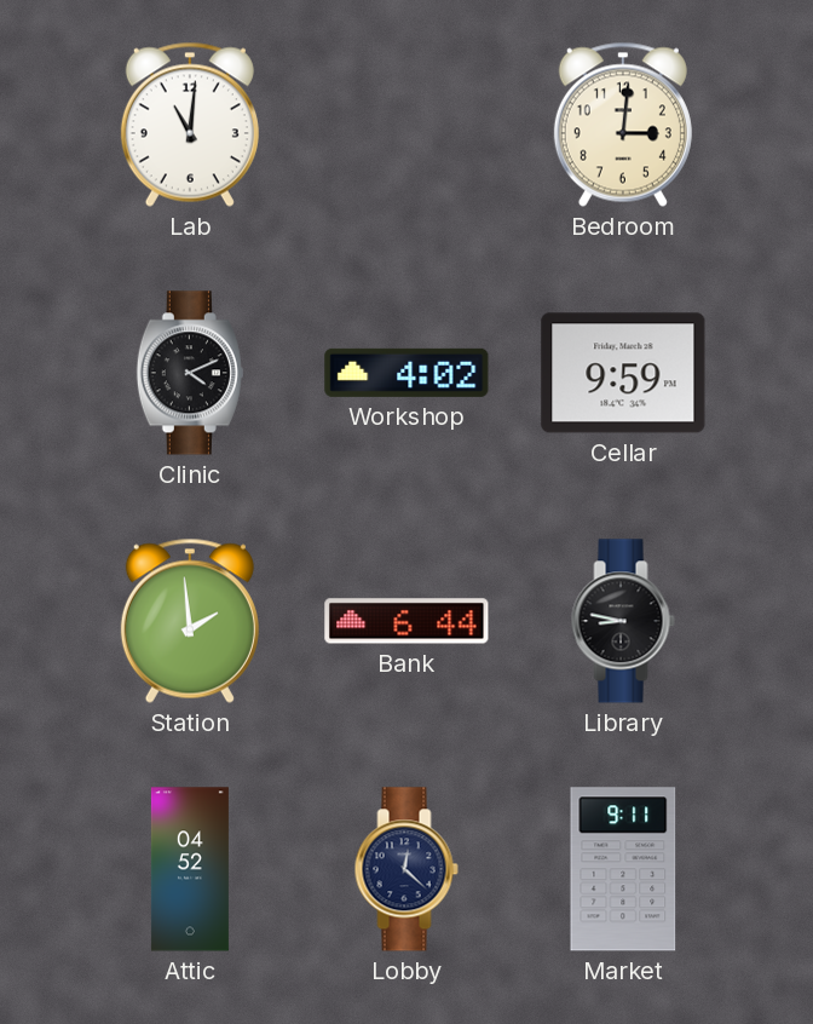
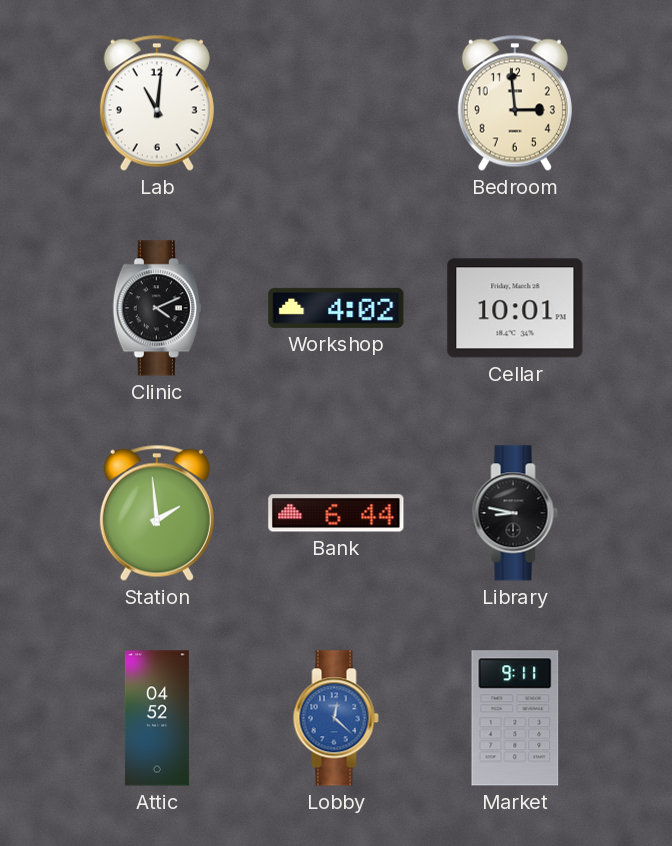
Bedroom: 3:01 -> 2:59 (515, 103)
Cellar: 9:59 -> 10:01 (515, 308)
Lobby dial: navy -> blue (336, 718)
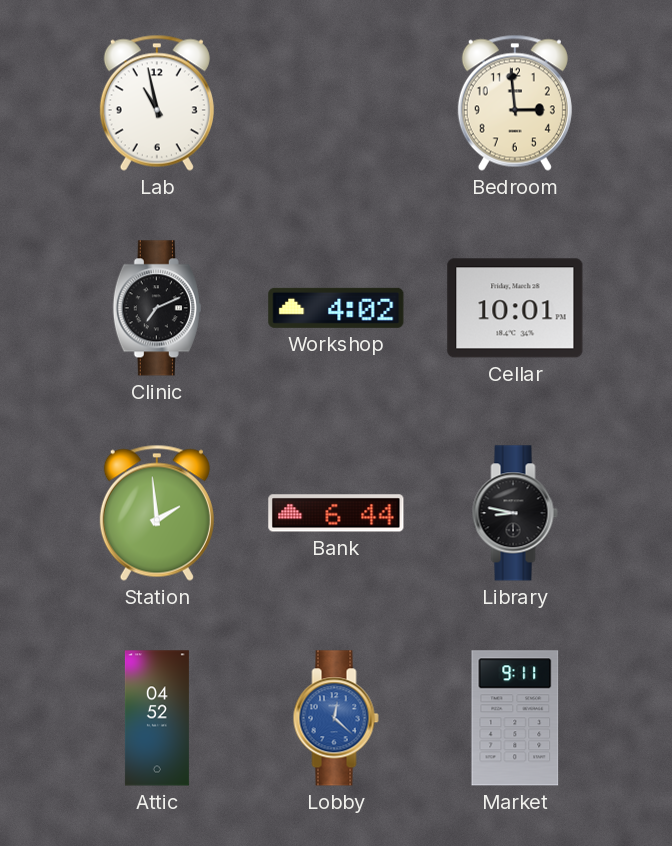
Lab: 11:01 -> 10:58 (157, 103)
Clinic: 4:11 -> 7:11 (157, 308)
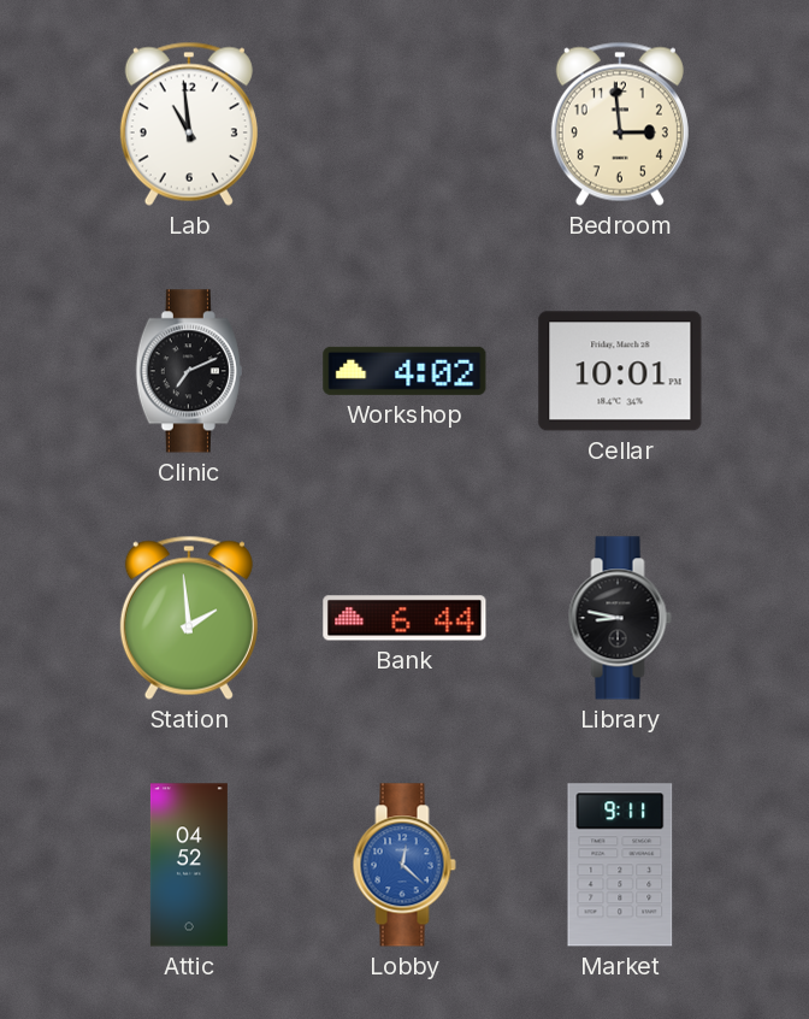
Lab: 10:58 -> 10:59 (189, 124)
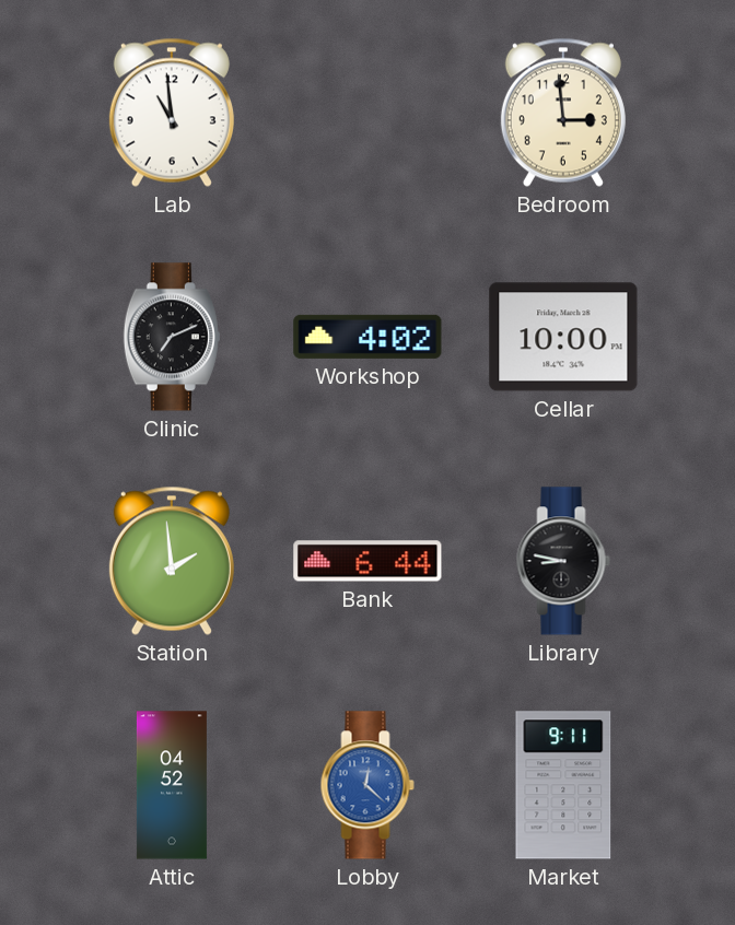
Cellar: 10:01 -> 10:00 (563, 337)
